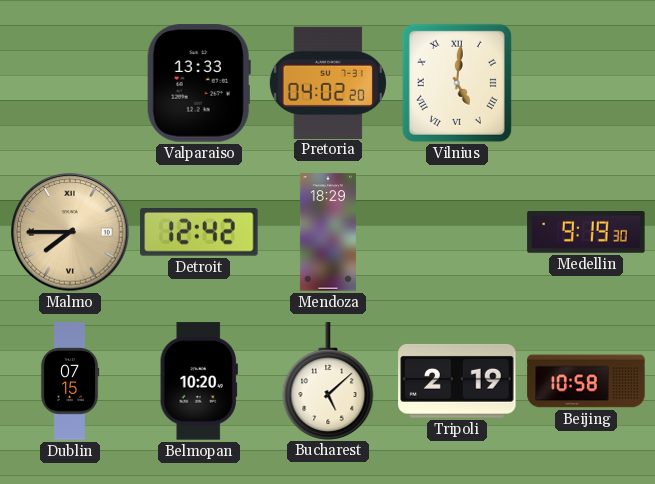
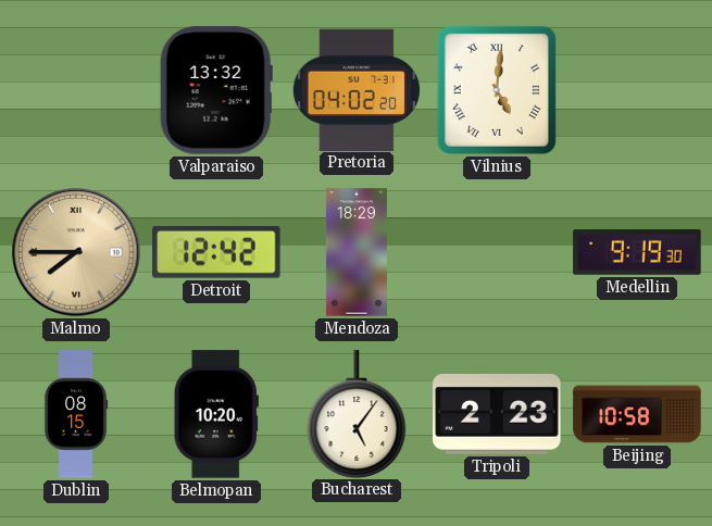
Valparaiso: 13:33 -> 13:32 (216, 90)
Dublin: 07:15 -> 08:15 (76, 414)
Bucharest: 5:08 -> 5:06 (357, 414)
Tripoli: 2:19 -> 2:23 (497, 414)
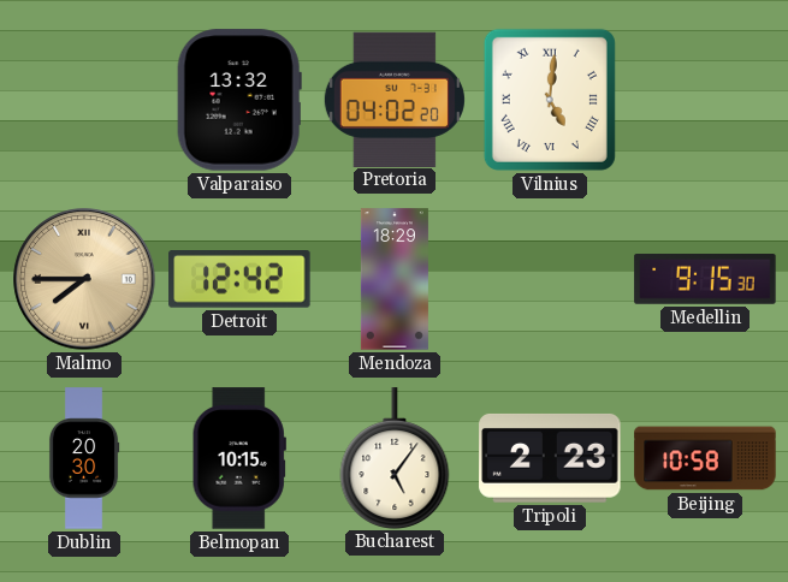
Medellin: 9:19 -> 9:15 (705, 280)
Dublin: 08:15 -> 20:30 (84, 458)
Belmopan: 10:20 -> 10:15 (239, 458)
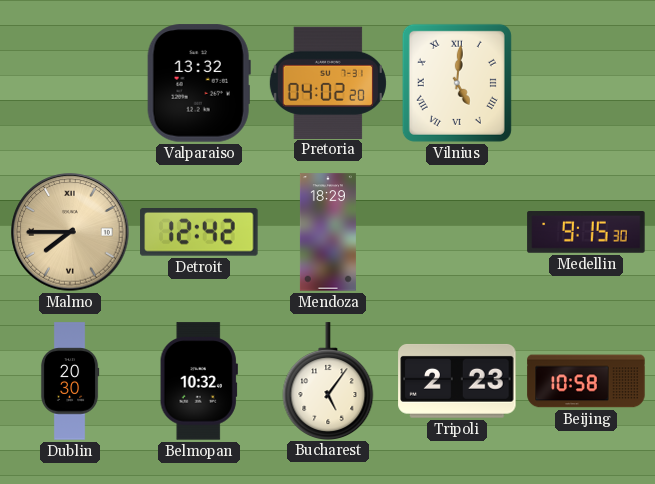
Belmopan: 10:15 -> 10:32 (199, 381)
